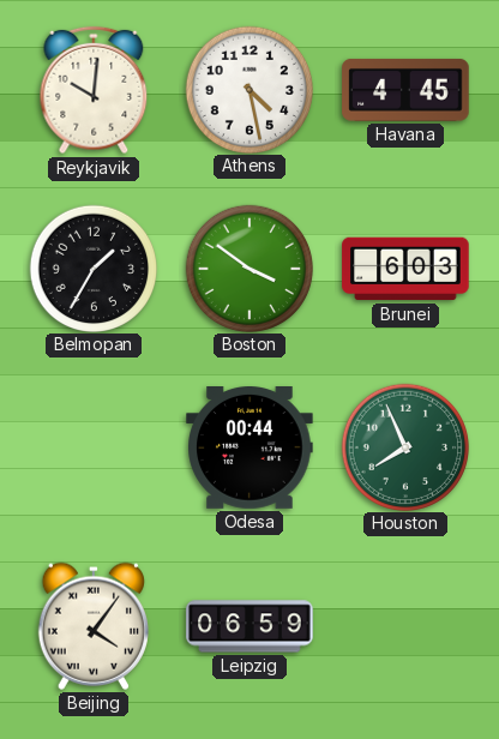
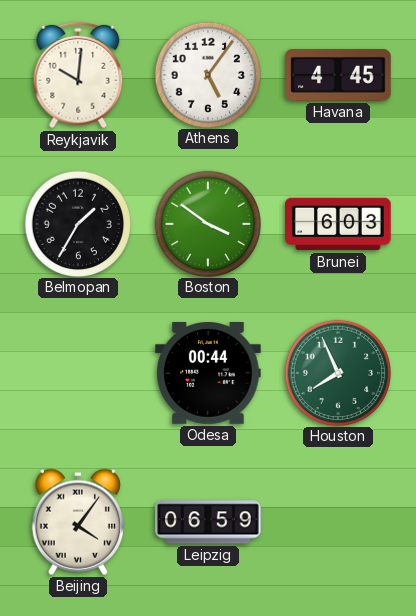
Athens: 4:28 -> 5:06 (207, 74)
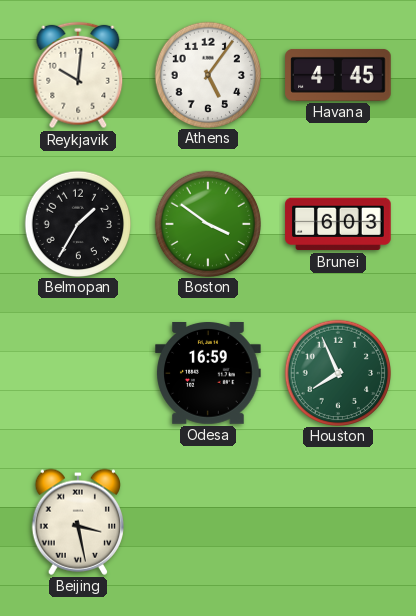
Odesa: 00:44 -> 16:59 (208, 374)
Beijing: 4:06 -> 3:28 (77, 522)
Leipzig: 06:59 -> none (208, 522)
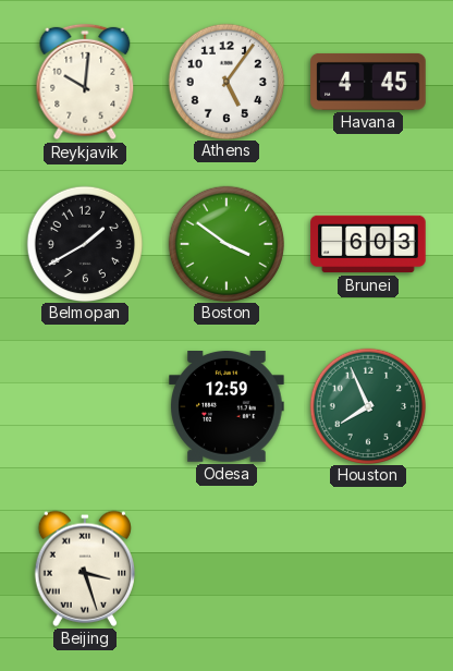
Belmopan: 1:35 -> 1:40 (84, 243)
Odesa: 16:59 -> 12:59 (226, 407)
Beijing: 3:28 -> 3:27 (84, 569)
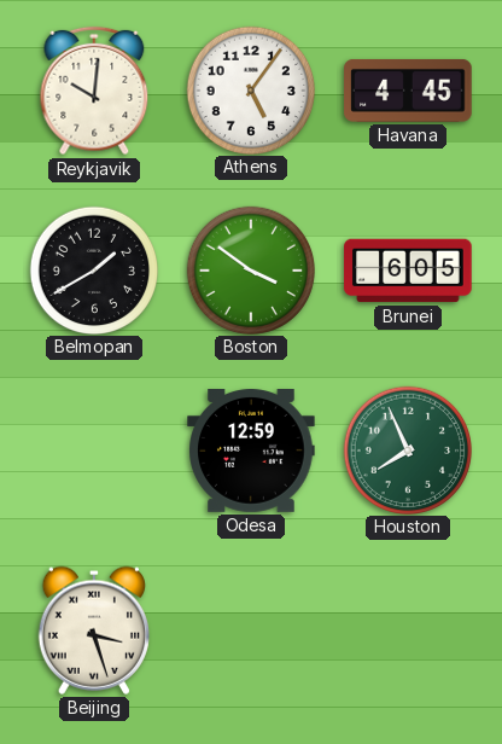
Brunei: 6:03 -> 6:05 (408, 271)
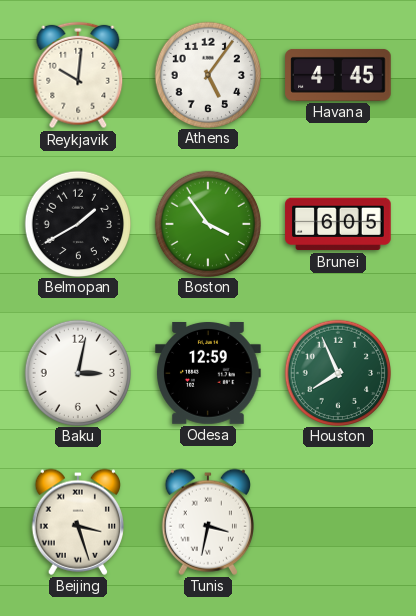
Boston: 3:51 -> 3:54 (207, 223)
Baku: none -> 3:02 (77, 372)
Tunis: none -> 3:32 (207, 522)
